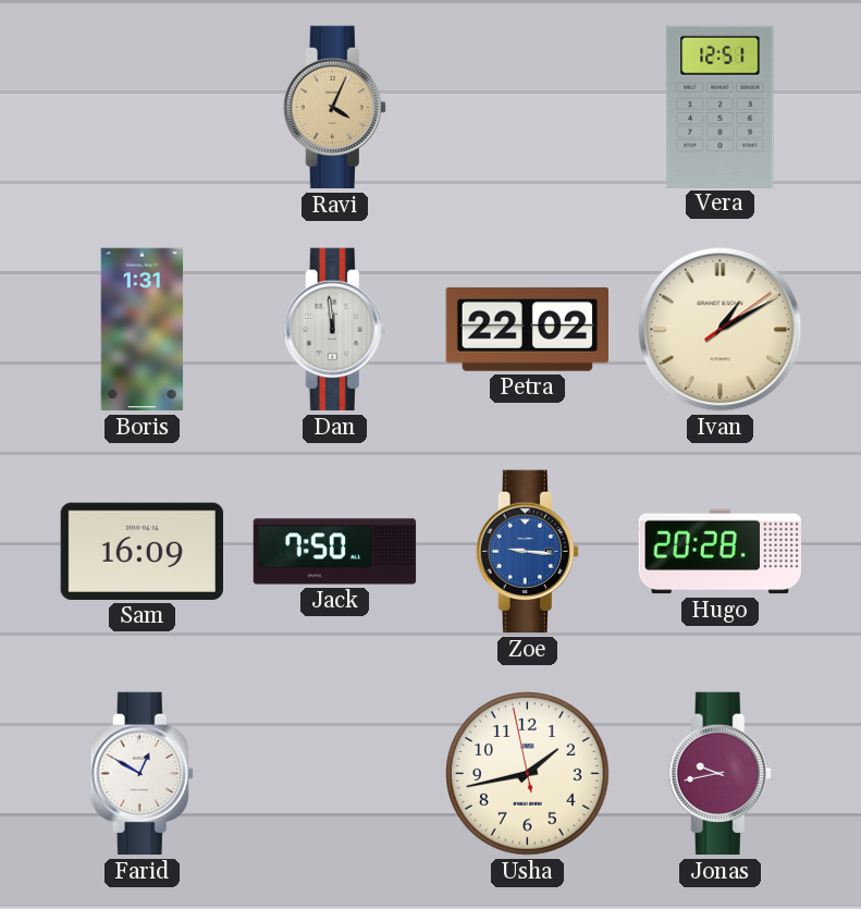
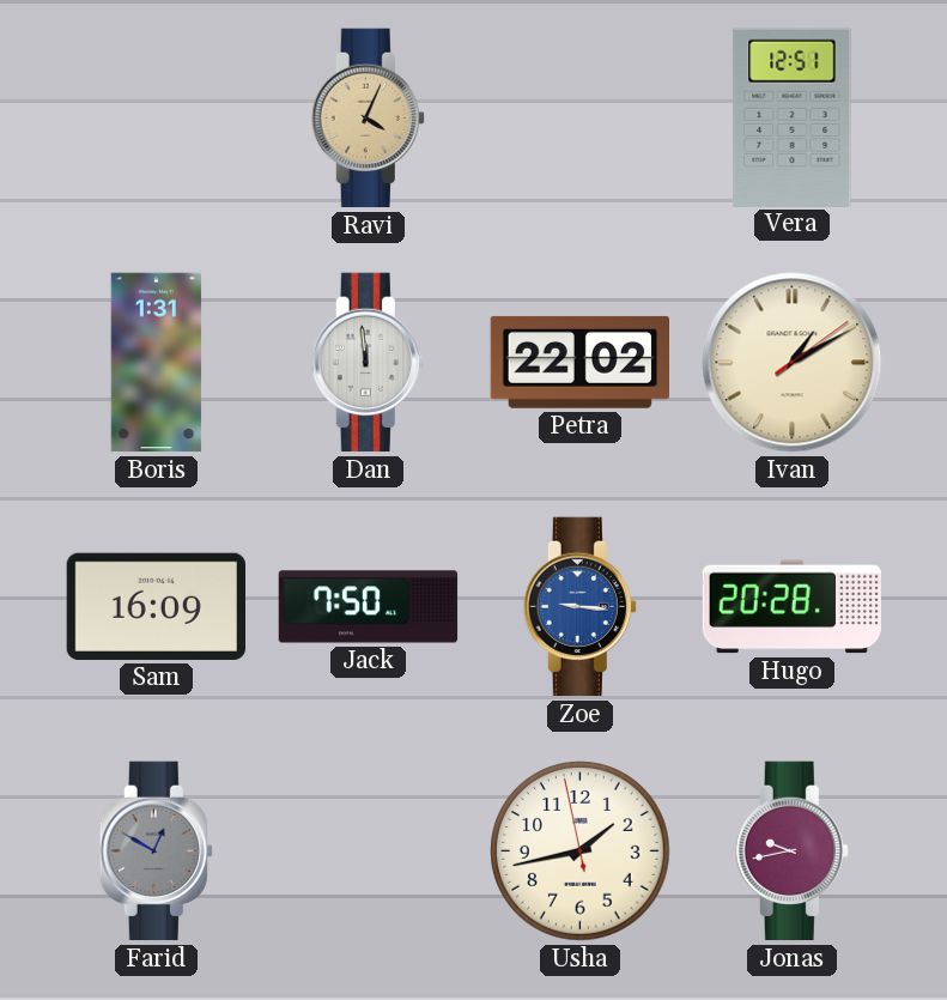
Farid dial: white -> grey (156, 851)
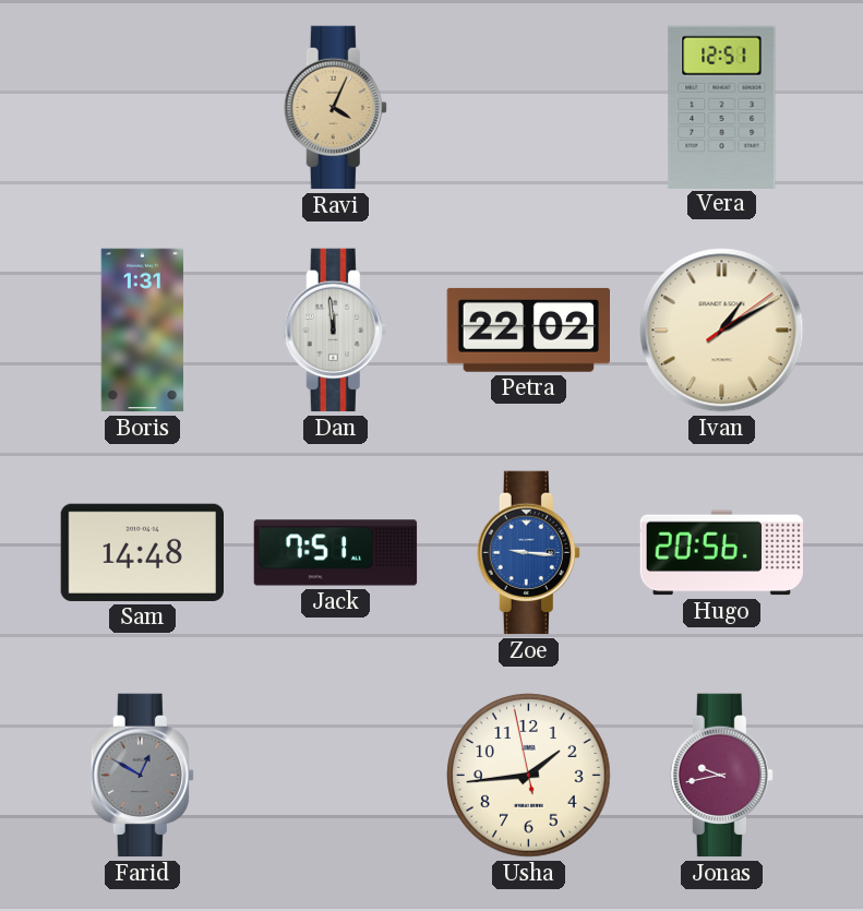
Sam: 16:09 -> 14:48 (142, 552)
Jack: 7:50 -> 7:51 (336, 553)
Hugo: 20:28 -> 20:56 (721, 553)
Usha: 1:42 -> 1:43 (529, 776)
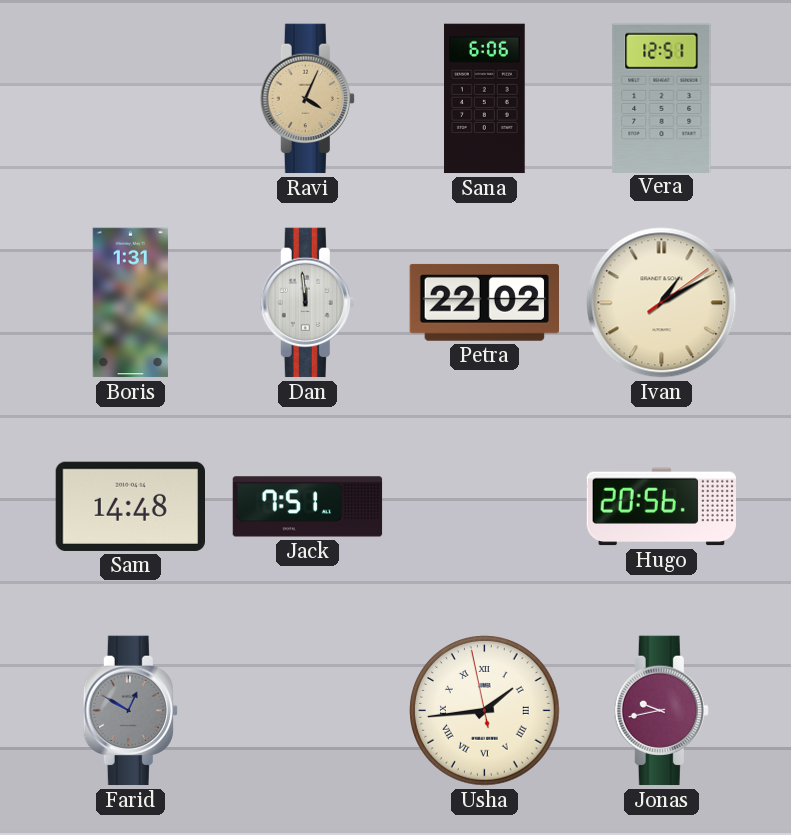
Sana: none -> 6:06 (485, 99)
Zoe: 9:16 -> none (528, 553)
Usha numerals: Arabic -> Roman (485, 711)
